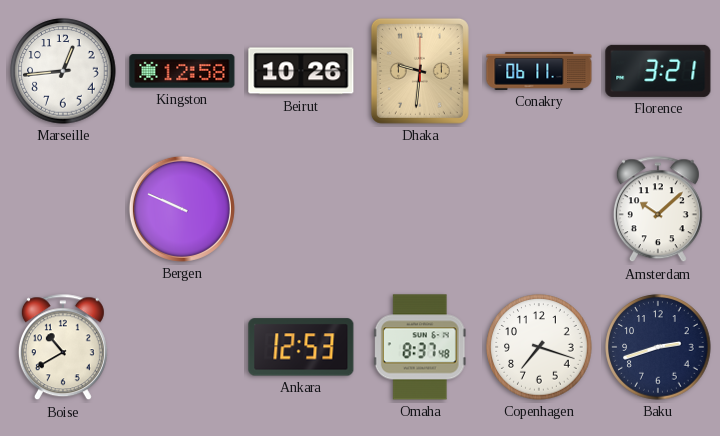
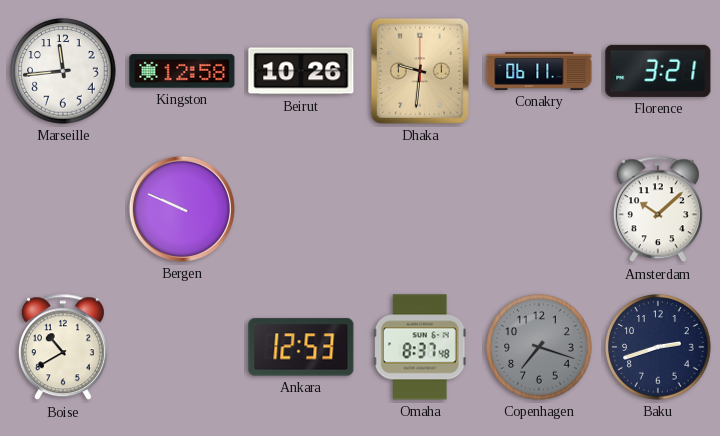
Marseille: 12:44 -> 11:44 (63, 71)
Copenhagen dial: white -> grey (539, 347)
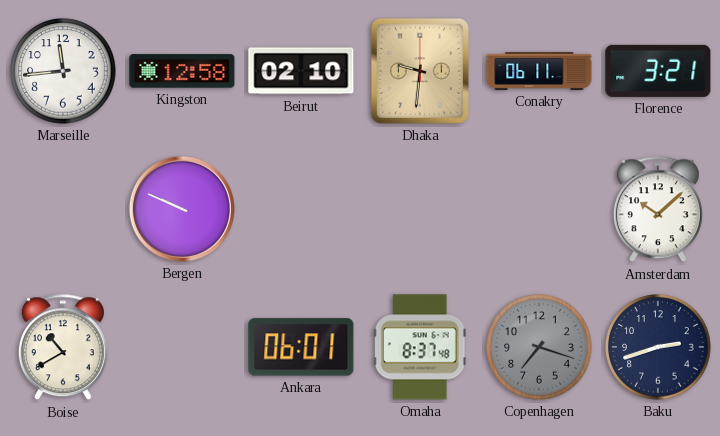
Beirut: 10:26 -> 02:10 (301, 71)
Ankara: 12:53 -> 06:01 (301, 347)
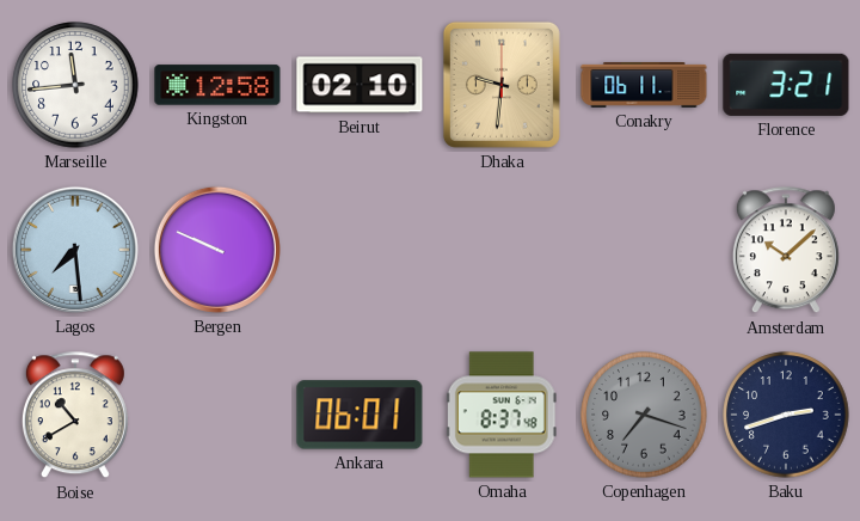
Lagos: none -> 7:29 (75, 250)
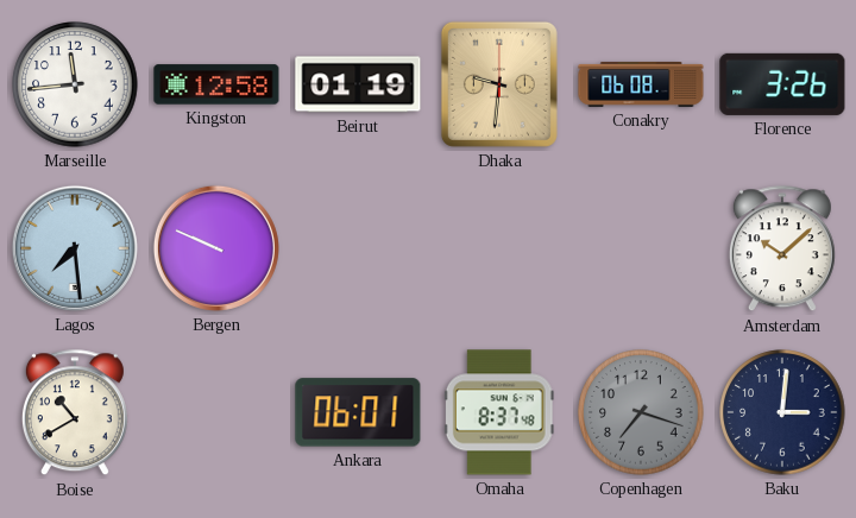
Beirut: 02:10 -> 01:19 (358, 84)
Conakry: 06:11 -> 06:08 (641, 84)
Florence: 3:21 -> 3:26 (782, 84)
Baku: 2:42 -> 3:01 (782, 412)
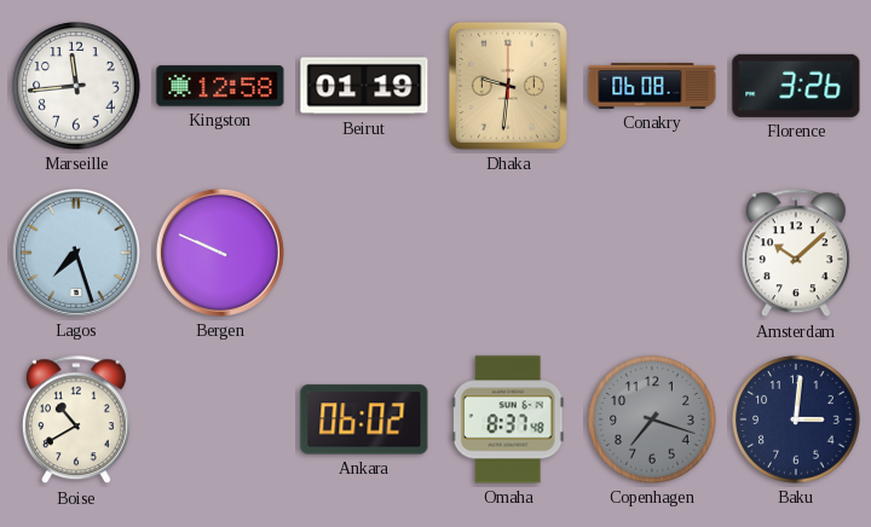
Lagos: 7:29 -> 7:27 (76, 253)
Ankara: 06:01 -> 06:02 (364, 419)
